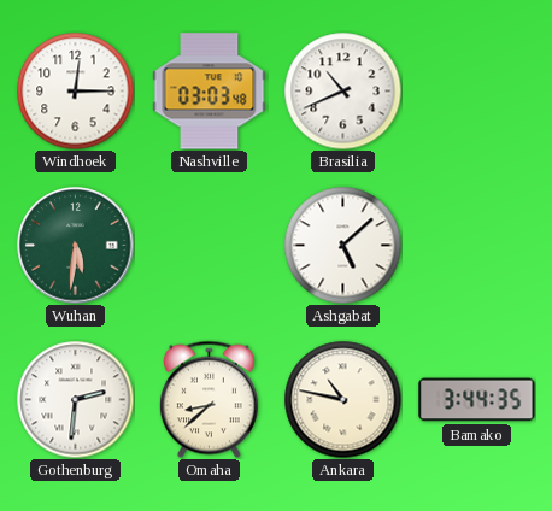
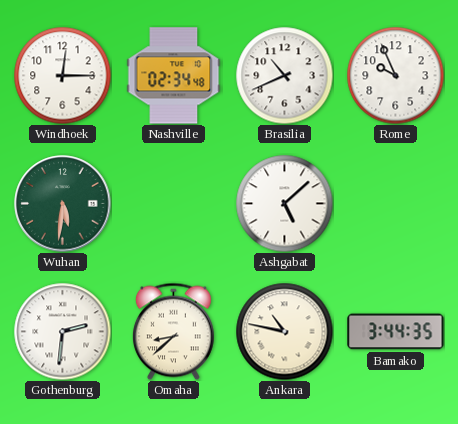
Nashville: 03:03 -> 02:34 (174, 76)
Rome: none -> 9:56 (395, 75)
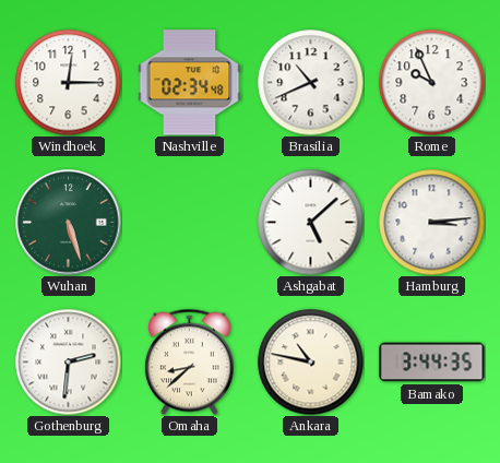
Wuhan: 5:31 -> 5:27 (69, 223)
Hamburg: none -> 3:14 (431, 222)
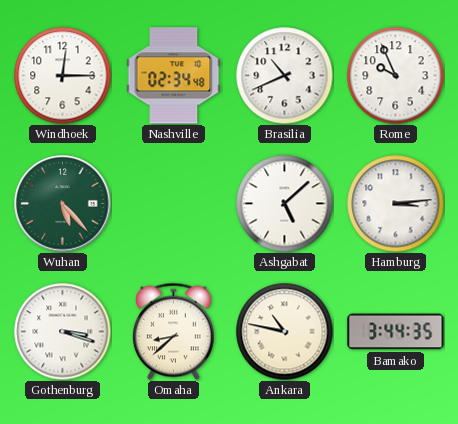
Wuhan: 5:27 -> 5:23 (63, 204)
Gothenburg: 2:31 -> 3:18 (62, 331)
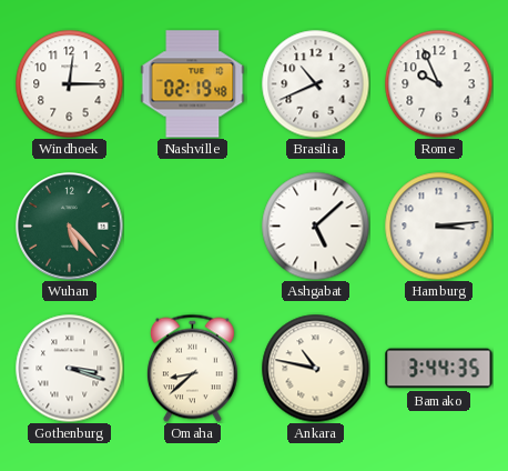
Nashville: 02:34 -> 02:19 (193, 84)
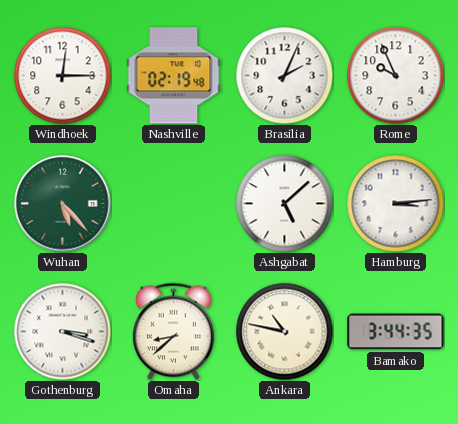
Brasilia: 10:41 -> 2:04 (284, 75)
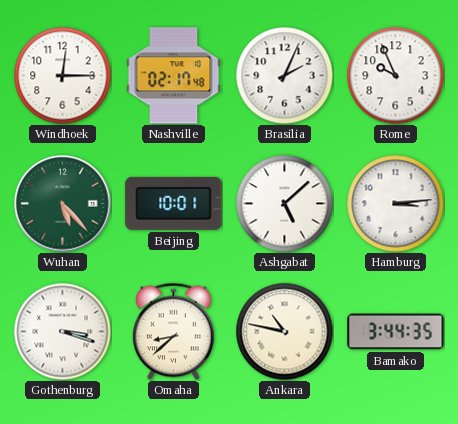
Nashville: 02:19 -> 02:17 (174, 76)
Beijing: none -> 10:01 (174, 203)
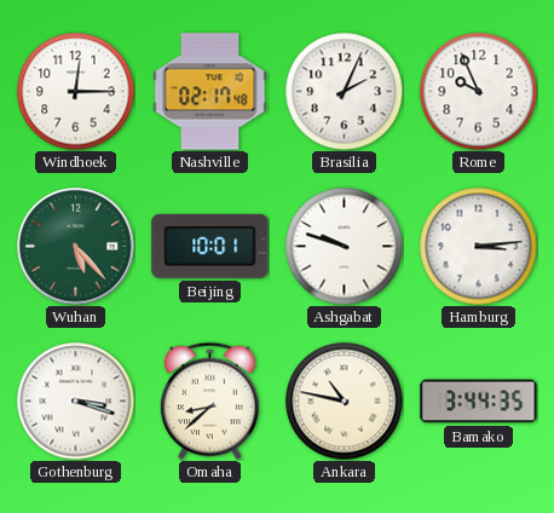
Ashgabat: 5:08 -> 9:48 (344, 246)
